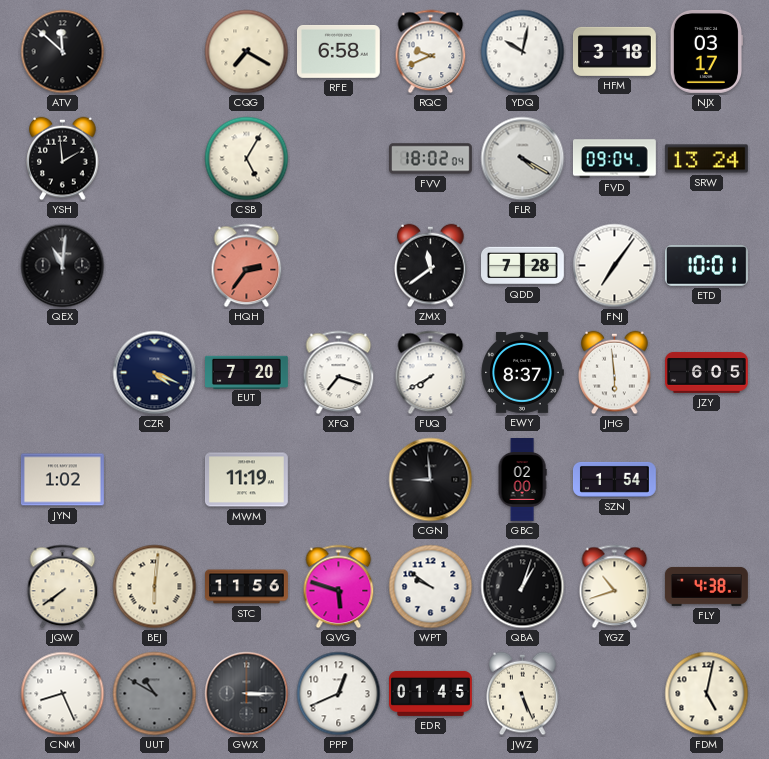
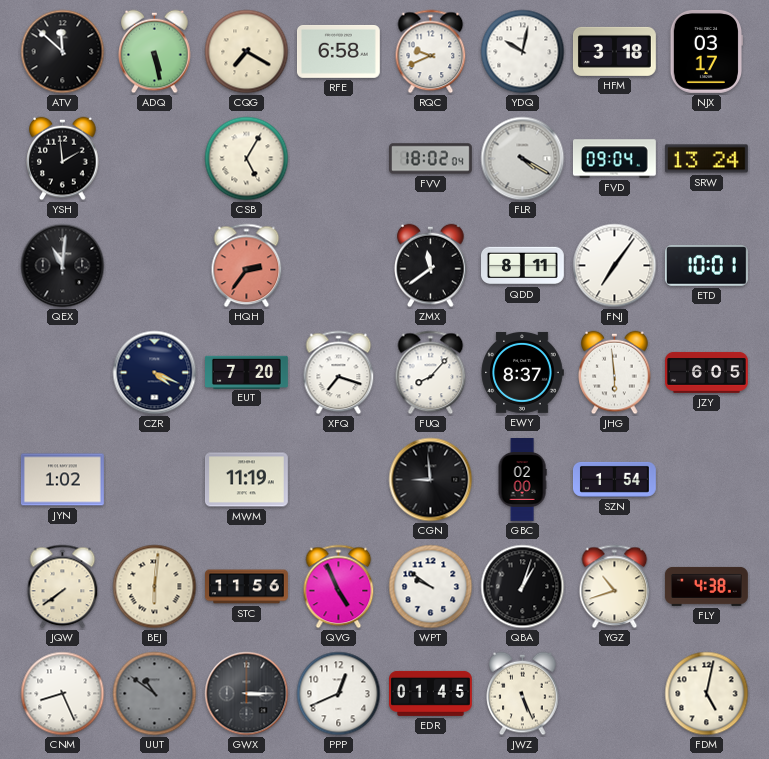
ADQ: none -> 5:28 (155, 52)
QDD: 7:28 -> 8:11 (523, 266)
FUQ: 7:40 -> 8:07 (431, 373)
QVG: 5:48 -> 4:56 (339, 587)
UUT: 10:50 -> 10:51 (155, 694)
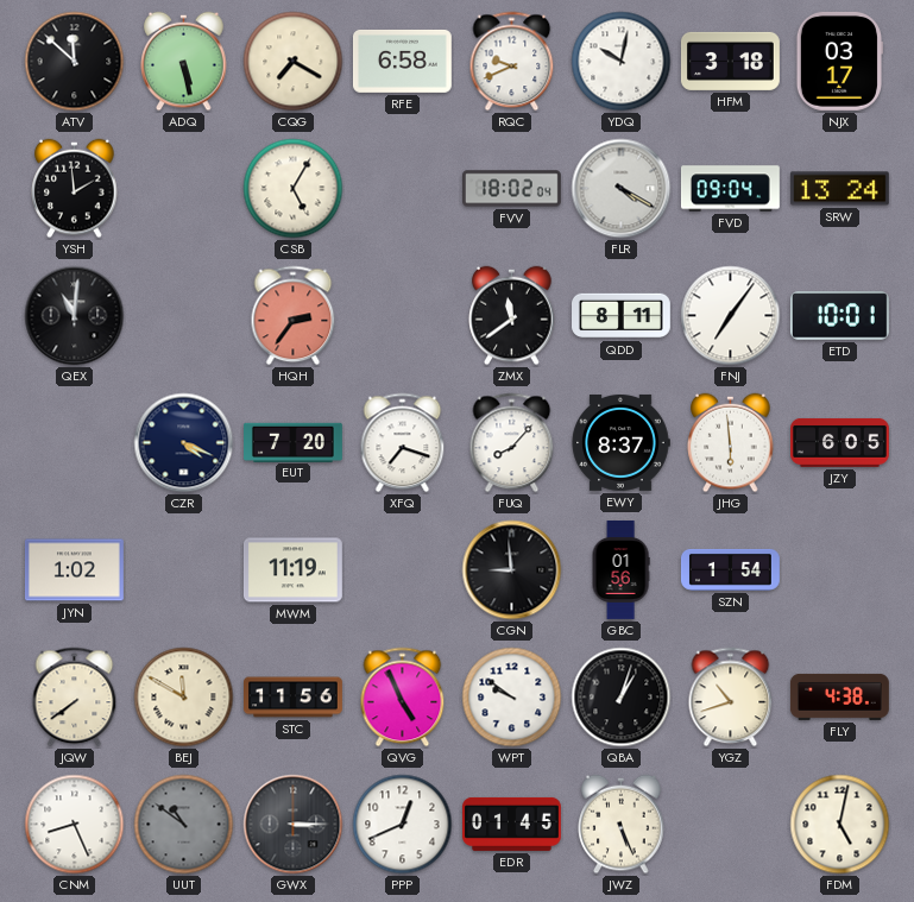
GBC: 02:00 -> 01:56 (620, 570)
BEJ: 6:01 -> 11:50 (184, 698)
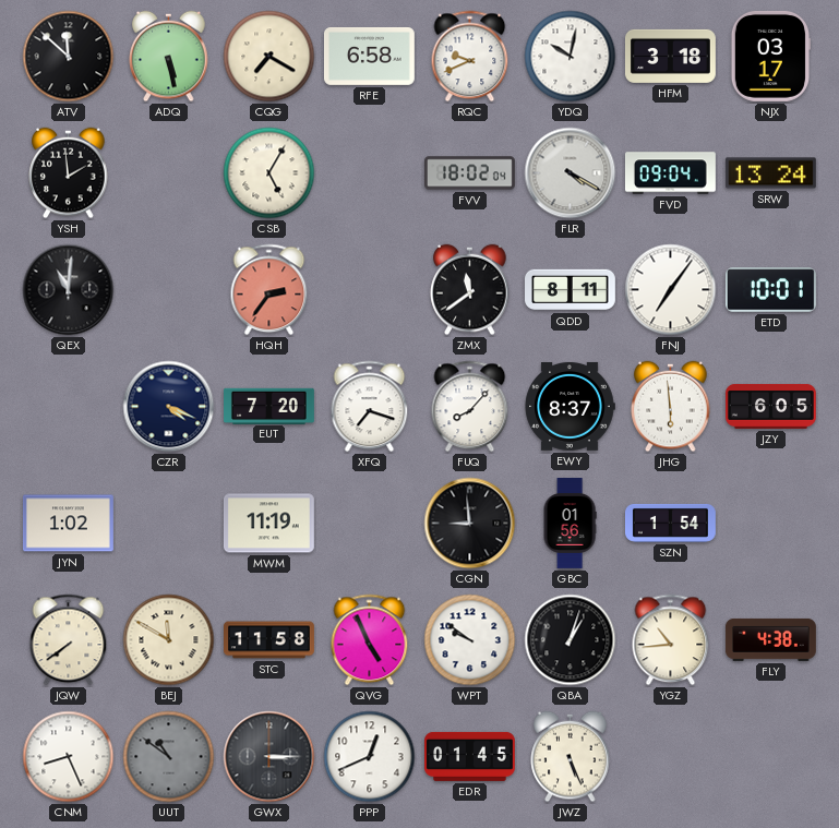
STC: 11:56 -> 11:58 (269, 640)
YGZ: 10:42 -> 10:44 (671, 640)
FDM: 5:02 -> none (840, 825)
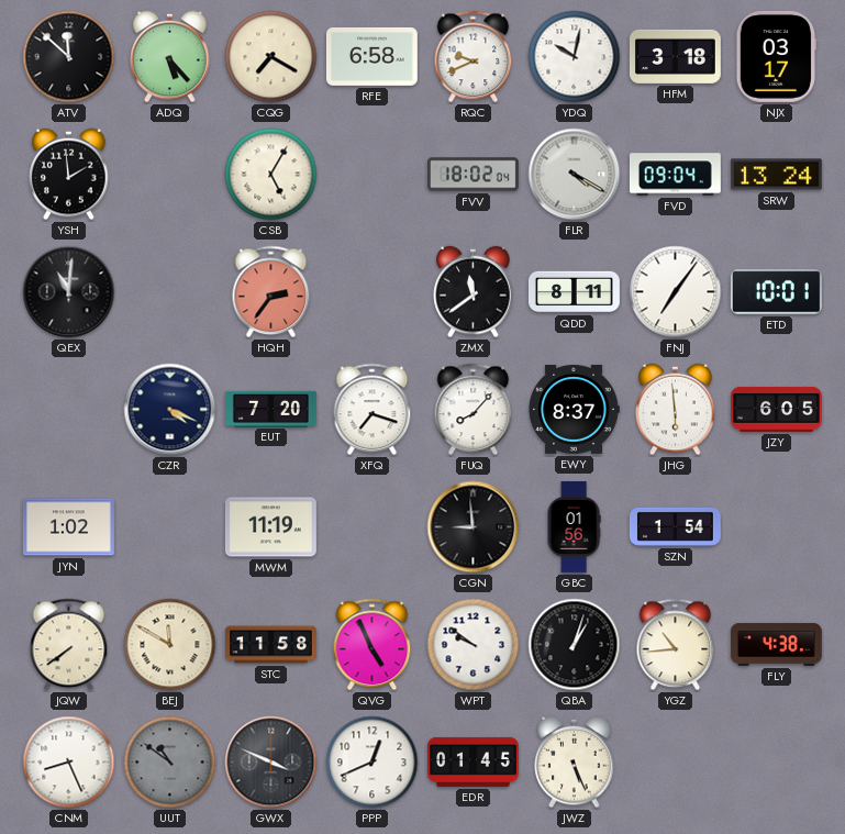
ADQ: 5:28 -> 5:23 (170, 57)
GWX: 3:15 -> 3:49 (271, 763)
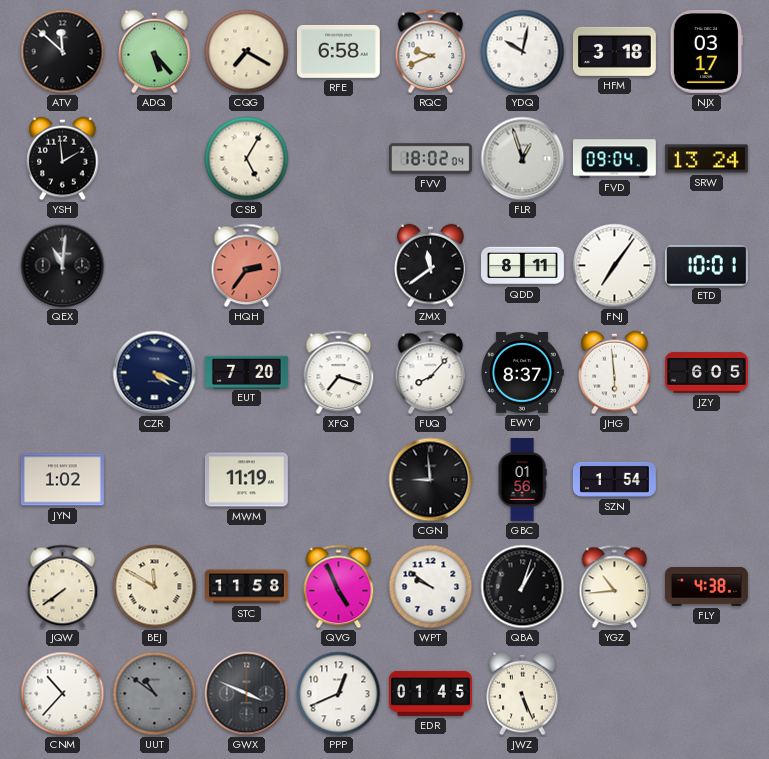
FLR: 4:20 -> 12:57 (523, 159)
CNM: 8:26 -> 10:37 (63, 694)
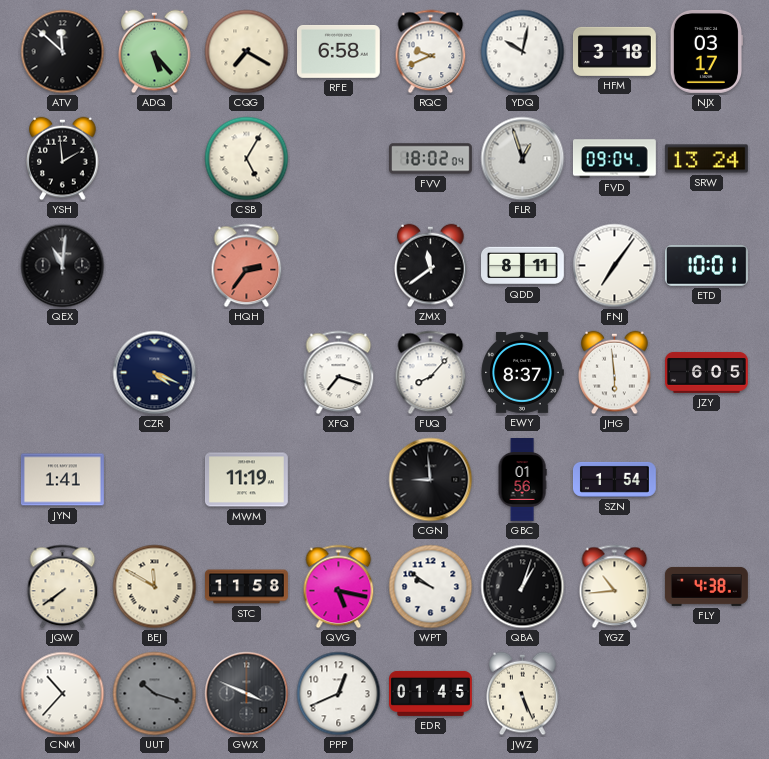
EUT: 7:20 -> none (247, 372)
JYN: 1:02 -> 1:41 (62, 480)
QVG: 4:56 -> 5:17 (339, 587)
UUT: 10:51 -> 10:18 (155, 694)
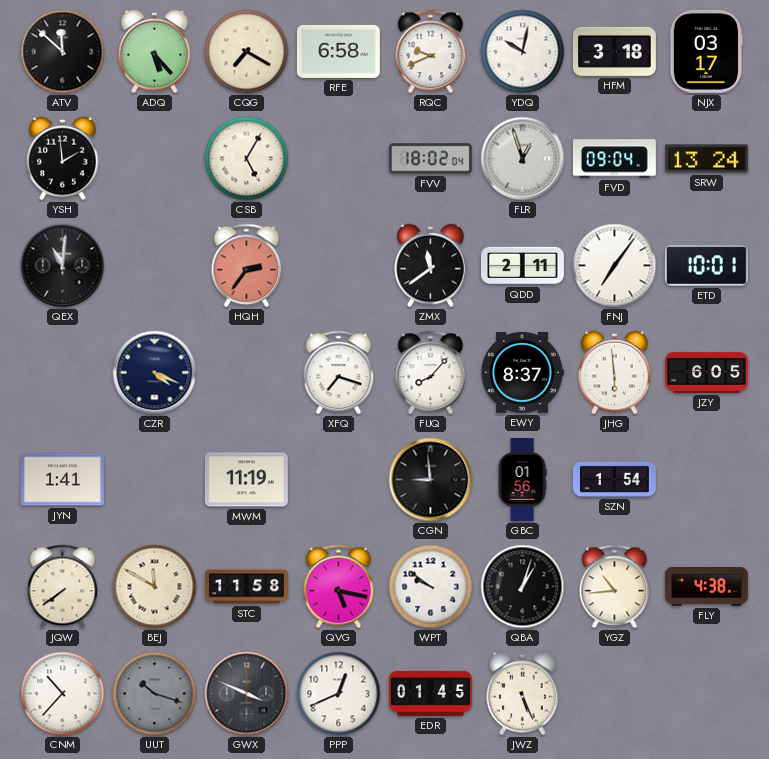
QDD: 8:11 -> 2:11 (523, 266)
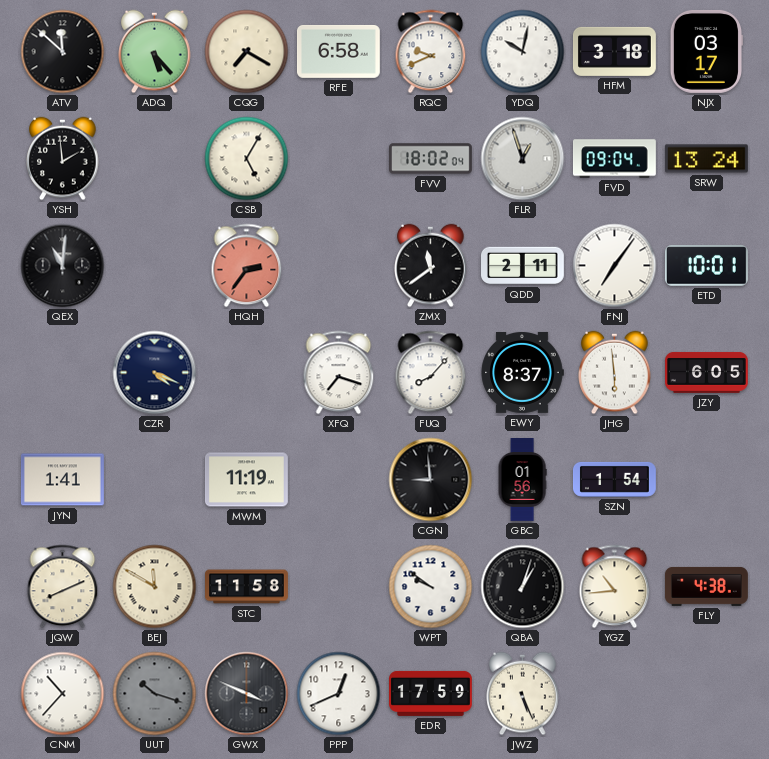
JQW: 7:39 -> 8:11 (63, 587)
QVG: 5:17 -> none (339, 587)
EDR: 01:45 -> 17:59 (431, 693)
